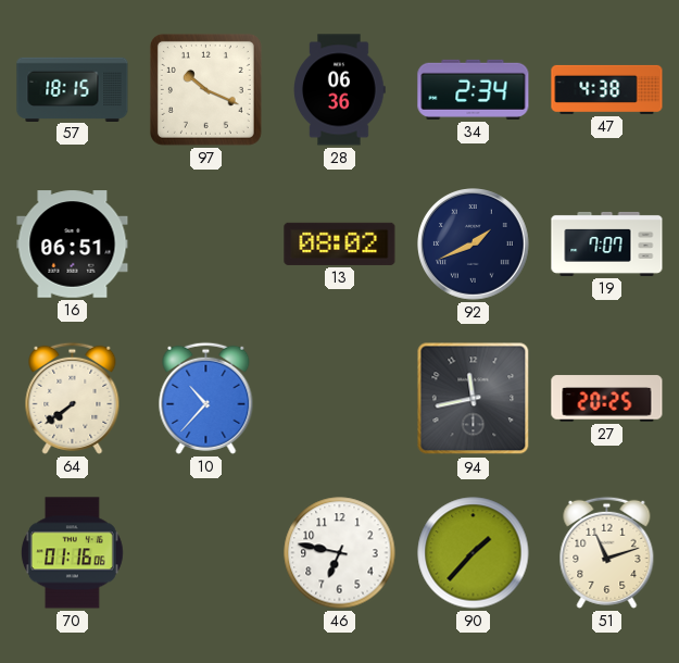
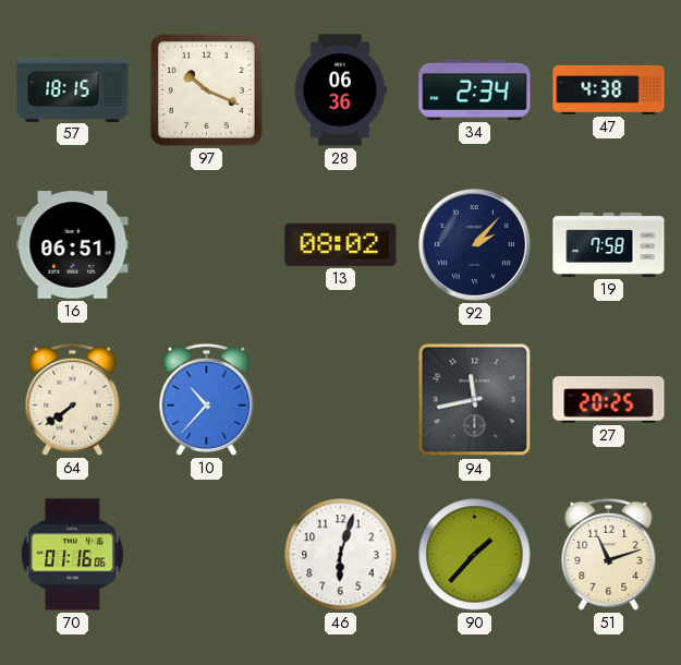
92: 1:41 -> 2:07 (475, 245)
19: 7:07 -> 7:58 (609, 244)
46: 6:47 -> 6:03 (341, 555)
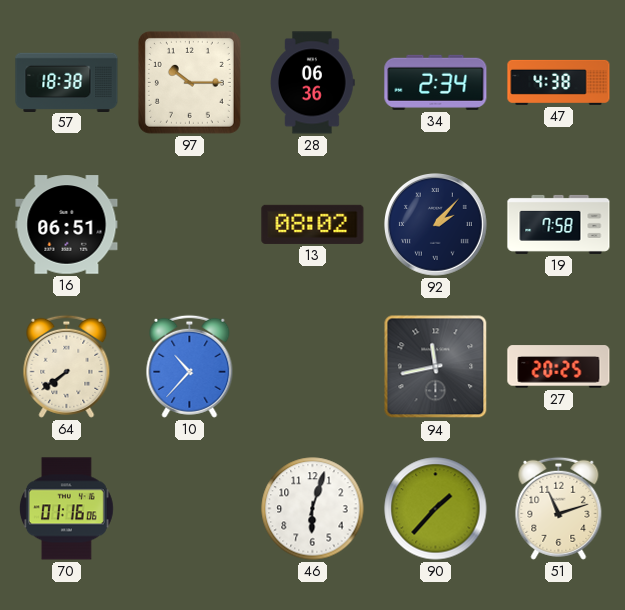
57: 18:15 -> 18:38 (67, 82)
97: 10:19 -> 10:15 (189, 82)
